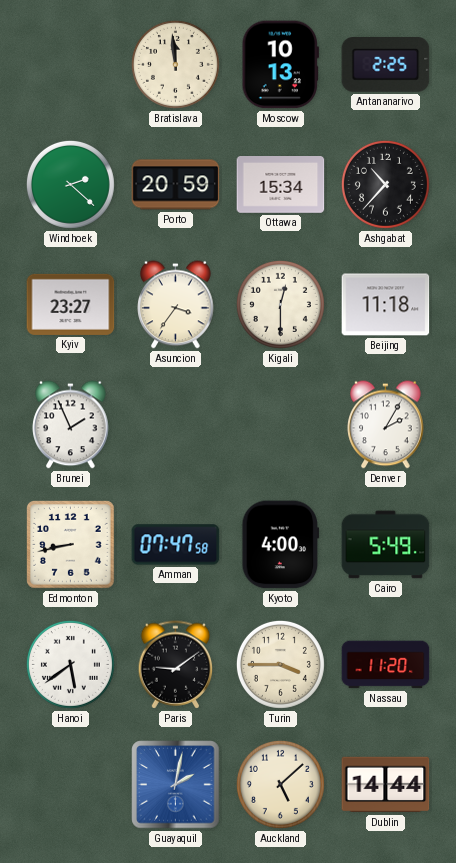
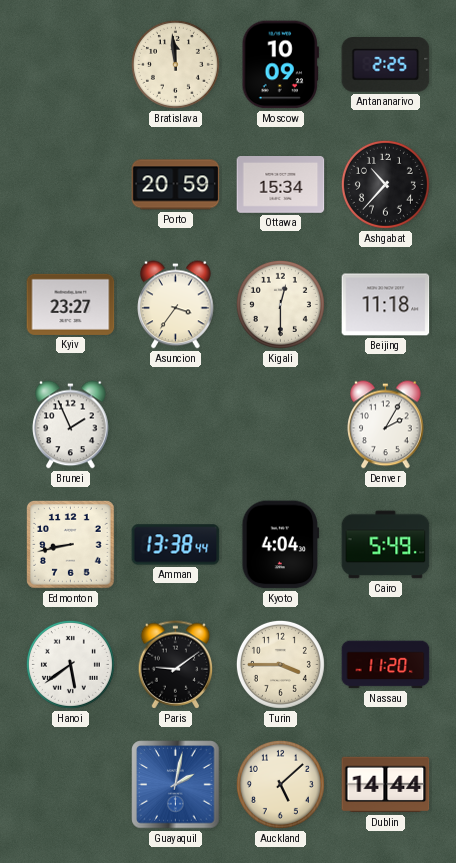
Moscow: 10:13 -> 10:09 (280, 65)
Windhoek: 2:22 -> none (70, 184)
Amman: 07:47 -> 13:38 (176, 545)
Kyoto: 4:00 -> 4:04 (281, 545)
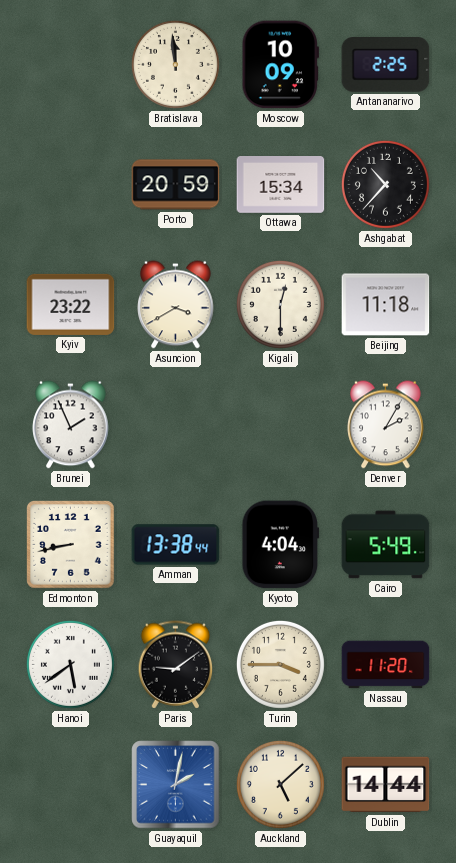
Kyiv: 23:27 -> 23:22 (71, 304)
Asuncion: 3:36 -> 3:40 (176, 305)
